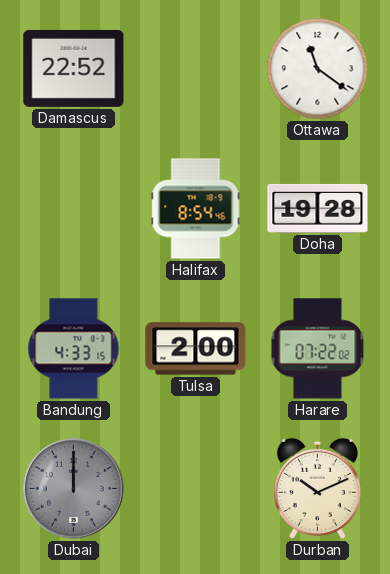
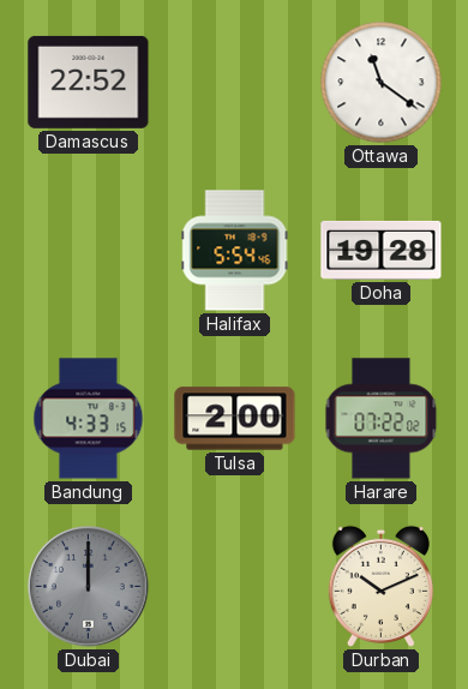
Halifax: 8:54 -> 5:54 (235, 251)
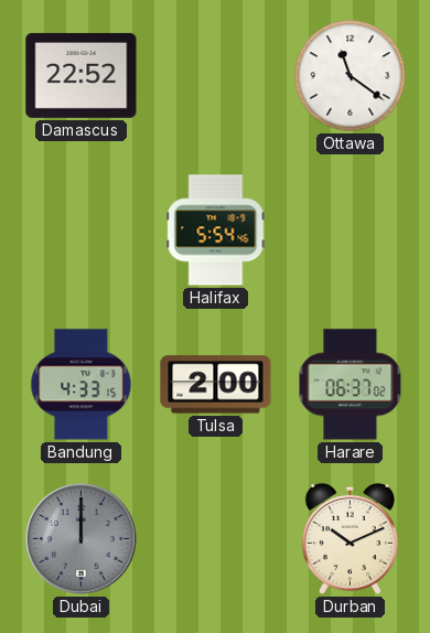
Doha: 19:28 -> none (382, 250)
Harare: 07:22 -> 06:37 (351, 385)
